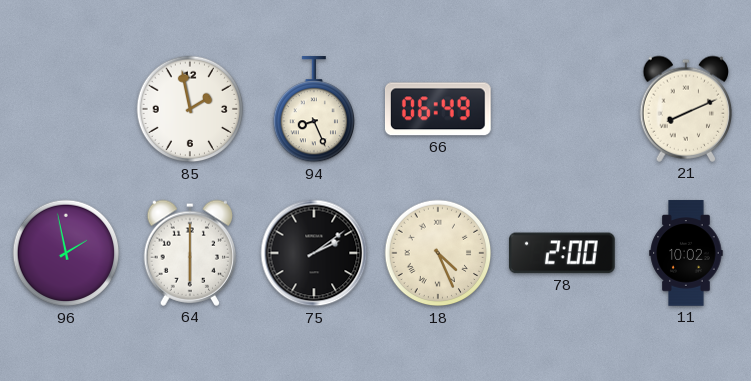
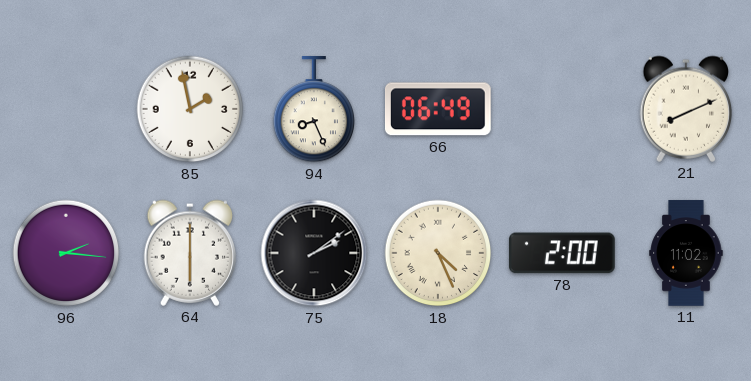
96: 1:58 -> 2:16 (66, 253)
11: 10:02 -> 11:02 (686, 253)
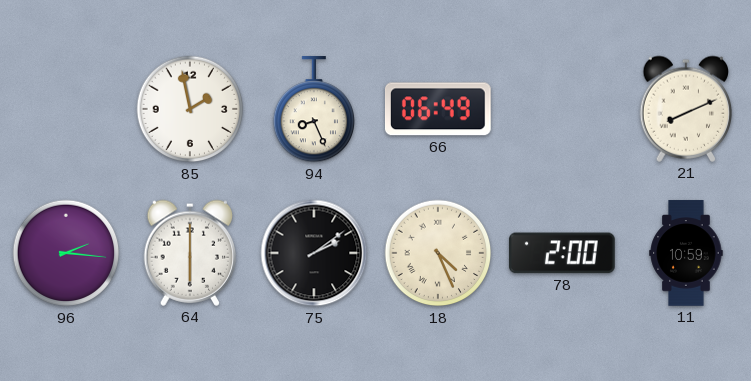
11: 11:02 -> 10:59 (686, 253)
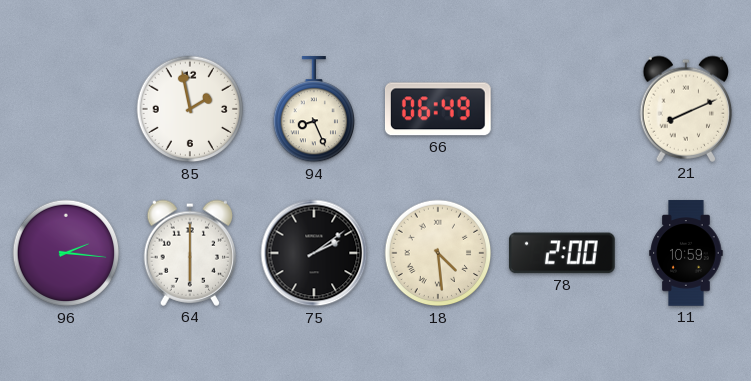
18: 4:26 -> 4:29 (438, 253)
